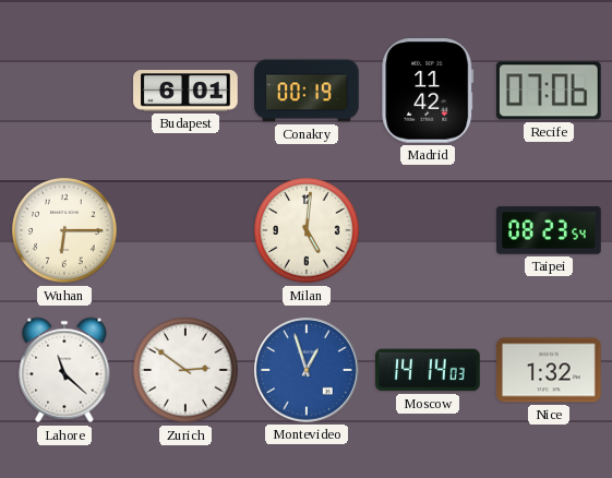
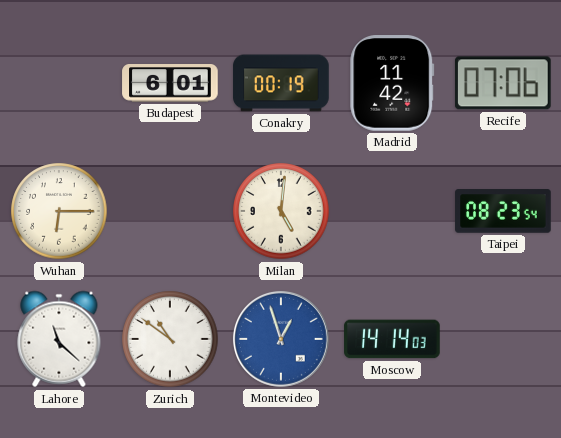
Zurich: 2:51 -> 10:51 (170, 339)
Nice: 1:32 -> none (549, 370)
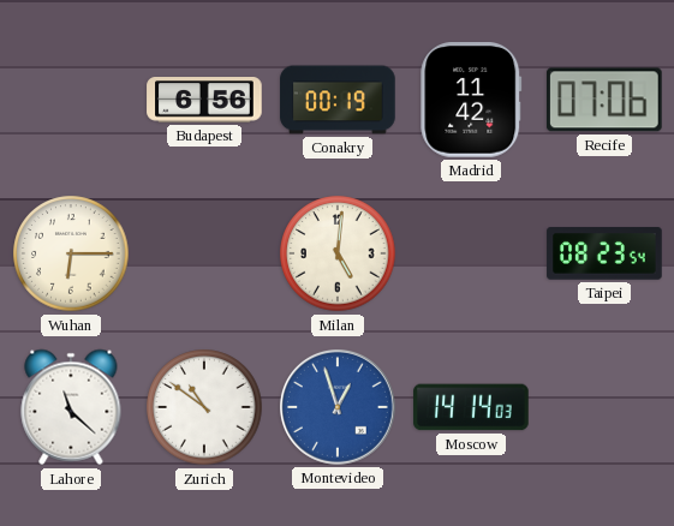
Budapest: 6:01 -> 6:56 (204, 100)
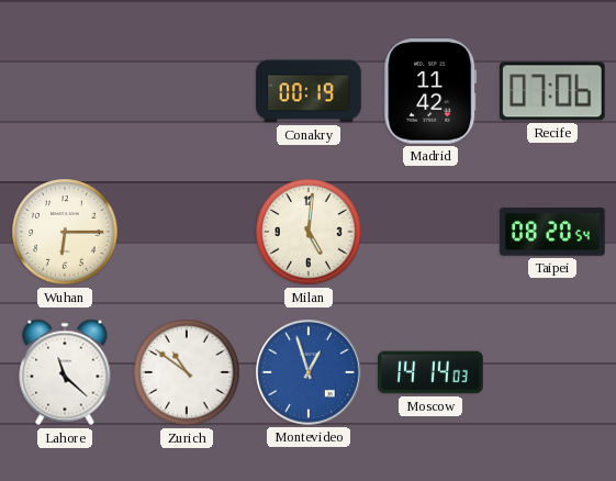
Budapest: 6:56 -> none (204, 100)
Taipei: 08:23 -> 08:20 (552, 232)
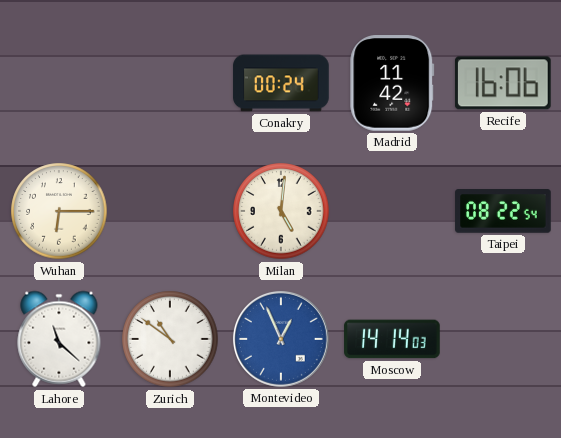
Conakry: 00:19 -> 00:24 (281, 83)
Recife: 07:06 -> 16:06 (503, 83)
Taipei: 08:20 -> 08:22 (503, 211)
Montevideo: 12:57 -> 12:56 (281, 339)
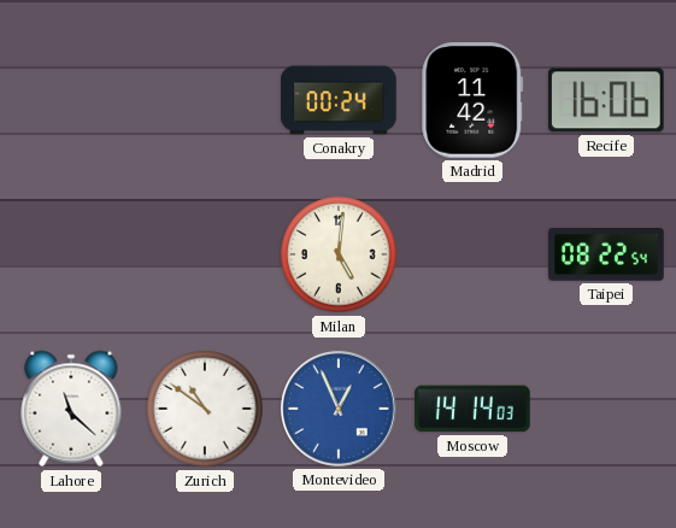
Wuhan: 6:15 -> none (59, 211)
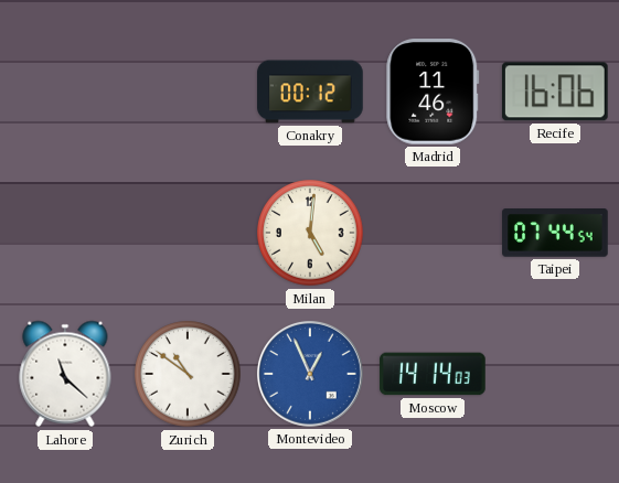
Conakry: 00:24 -> 00:12 (310, 92)
Madrid: 11:42 -> 11:46 (433, 93)
Taipei: 08:22 -> 07:44 (555, 233)
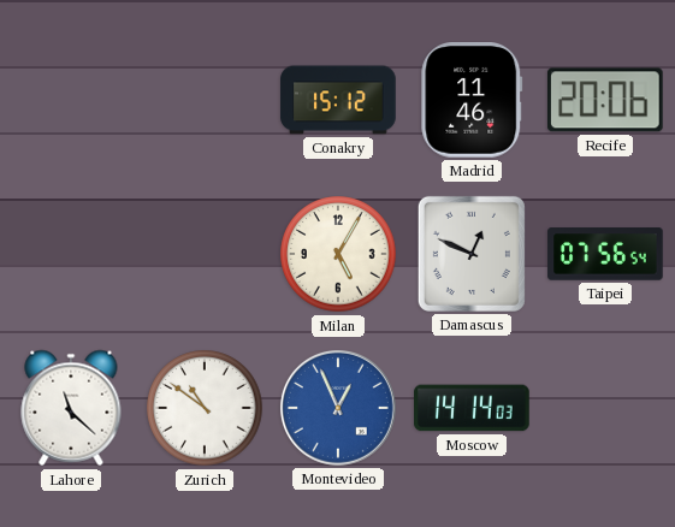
Conakry: 00:12 -> 15:12 (338, 100)
Recife: 16:06 -> 20:06 (605, 100)
Milan: 5:01 -> 5:05 (338, 254)
Damascus: none -> 12:49 (472, 254)
Taipei: 07:44 -> 07:56 (605, 254)
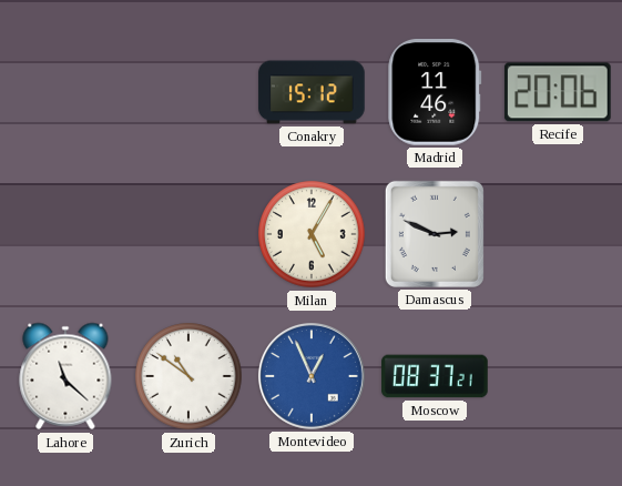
Damascus: 12:49 -> 2:49 (435, 234)
Taipei: 07:56 -> none (605, 254)
Moscow: 14:14 -> 08:37 (435, 376)
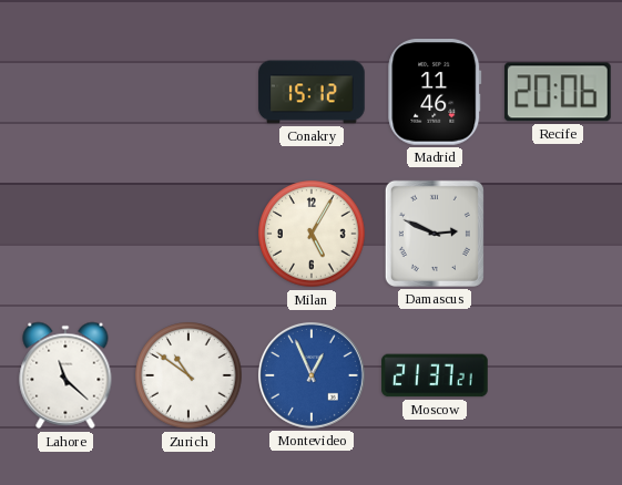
Moscow: 08:37 -> 21:37 (435, 375)
